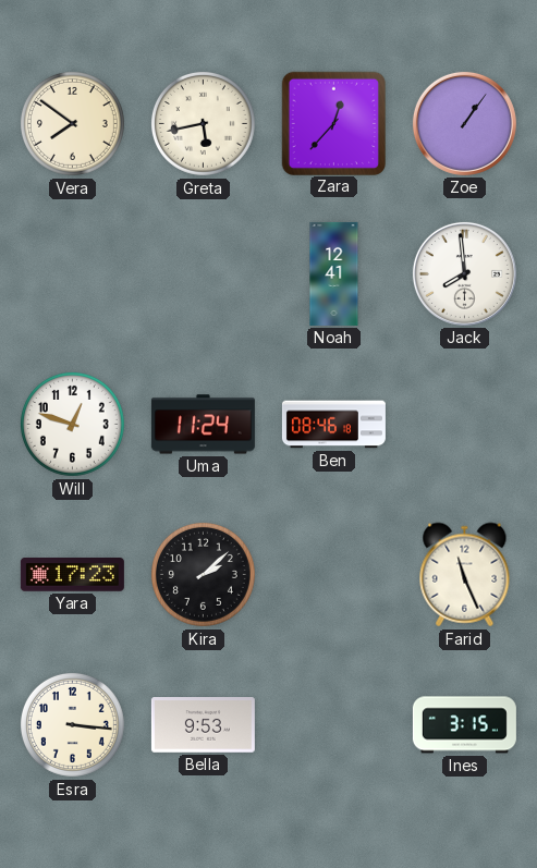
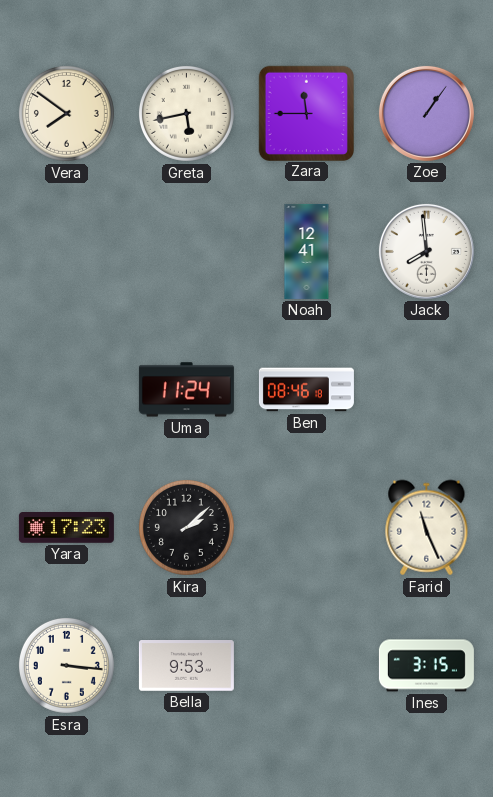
Zara: 12:37 -> 11:45 (306, 113)
Will: 12:48 -> none (72, 424)
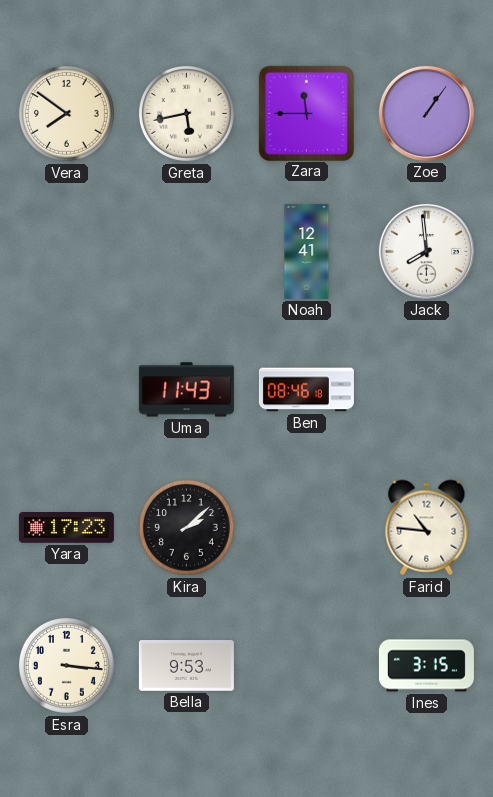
Uma: 11:24 -> 11:43 (186, 390)
Farid: 11:26 -> 10:46 (427, 528)
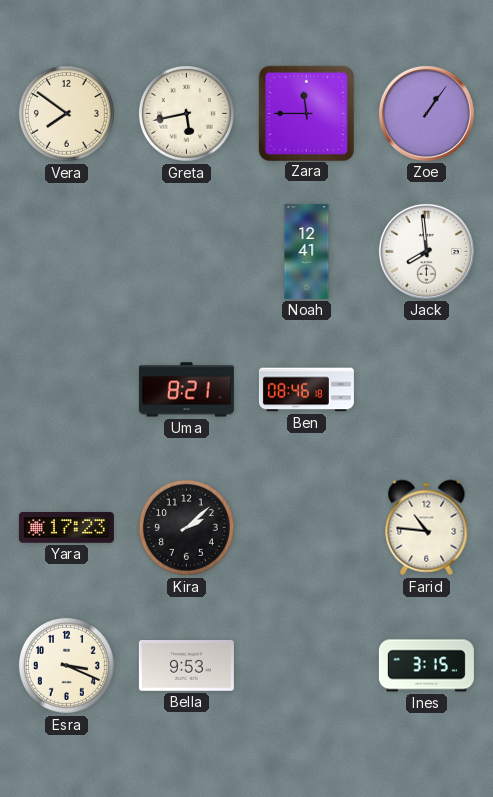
Uma: 11:43 -> 8:21 (186, 390)
Esra: 3:16 -> 3:19 (66, 665)
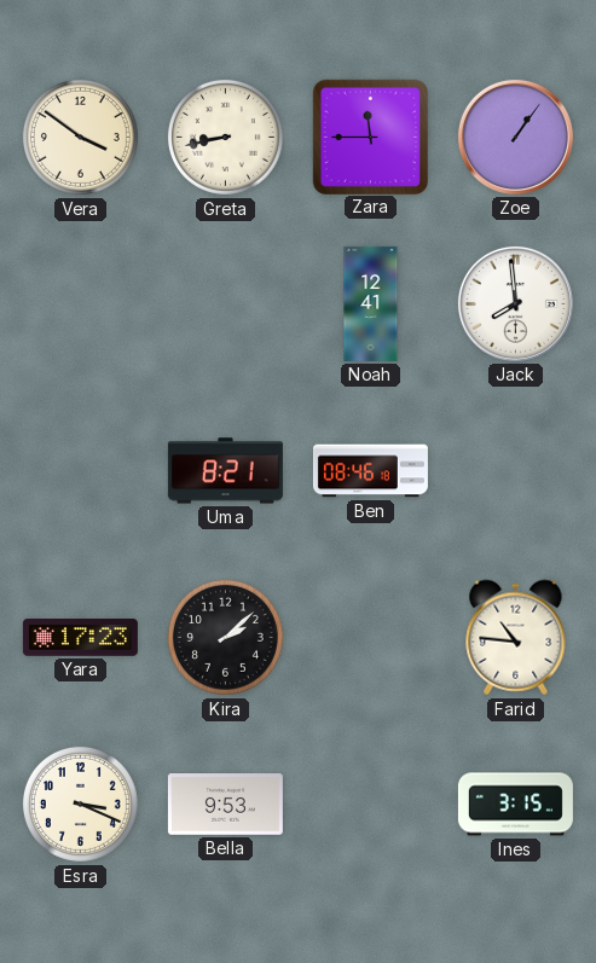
Vera: 7:51 -> 3:51 (80, 137)
Greta: 5:43 -> 8:43 (225, 137)
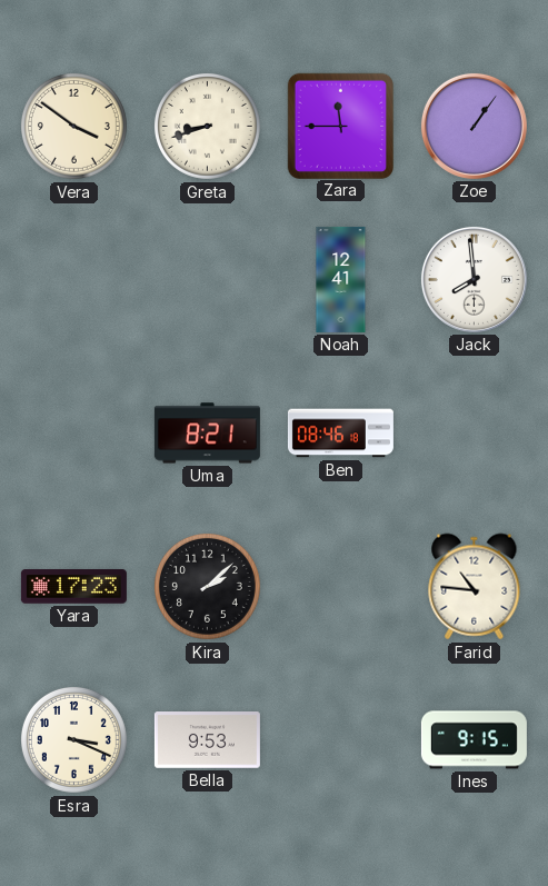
Greta: 8:43 -> 8:42 (207, 126)
Ines: 3:15 -> 9:15 (474, 740)
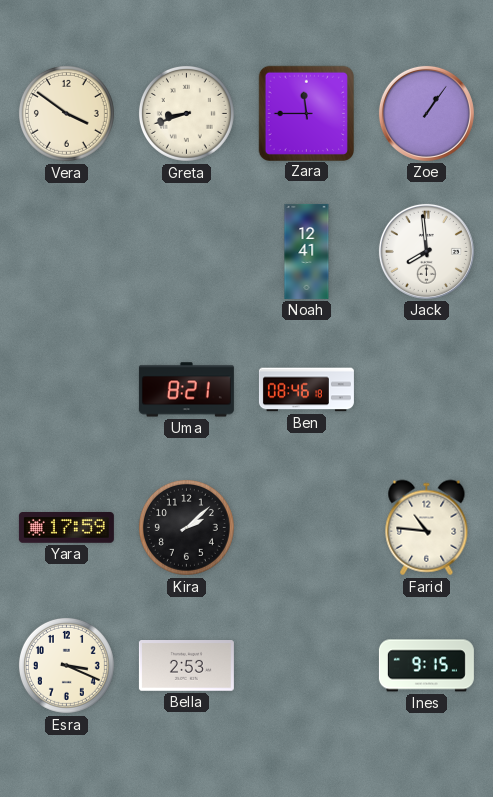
Yara: 17:23 -> 17:59 (66, 528)
Bella: 9:53 -> 2:53 (186, 666)
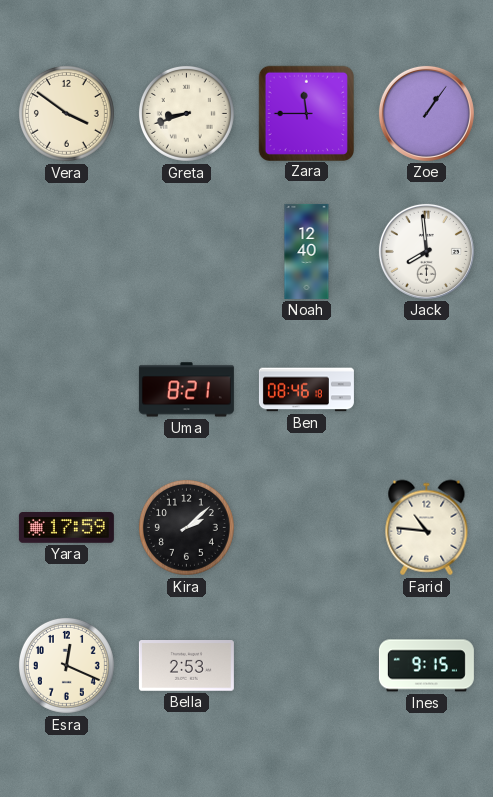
Noah: 12:41 -> 12:40 (307, 251)
Esra: 3:19 -> 12:19 (66, 665)
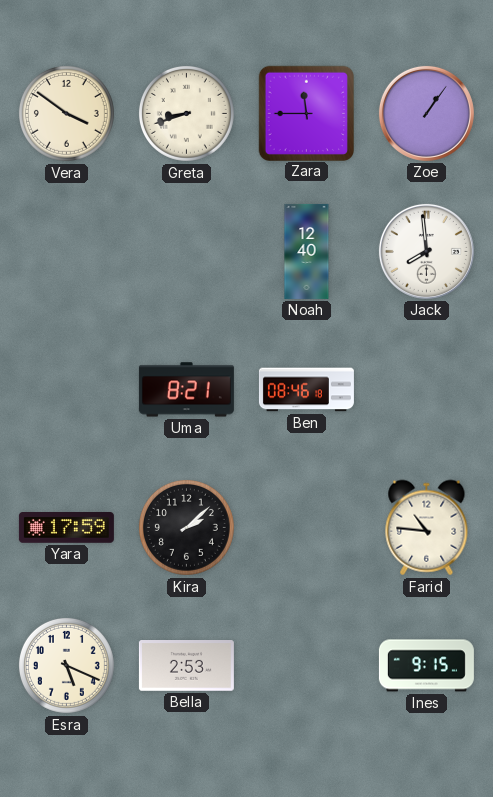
Esra: 12:19 -> 5:19 (66, 665)
